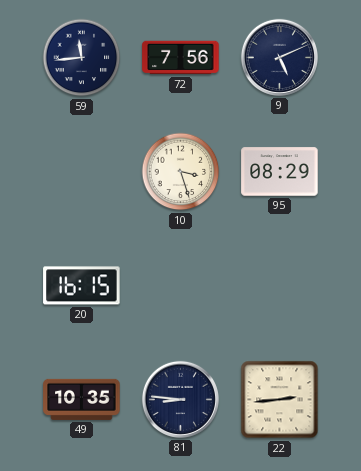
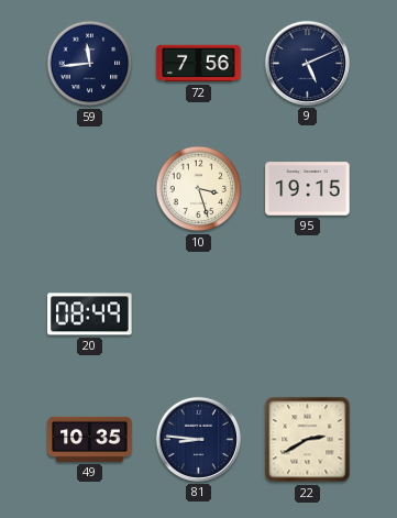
95: 08:29 -> 19:15 (308, 189)
20: 16:15 -> 08:49 (90, 315)
22: 2:44 -> 2:40 (308, 440)
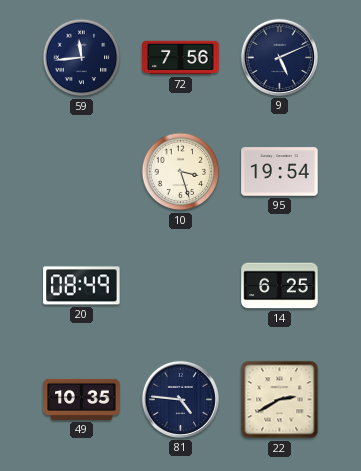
95: 19:15 -> 19:54 (280, 172)
14: none -> 6:25 (280, 286)
81: 8:46 -> 4:46 (180, 399)
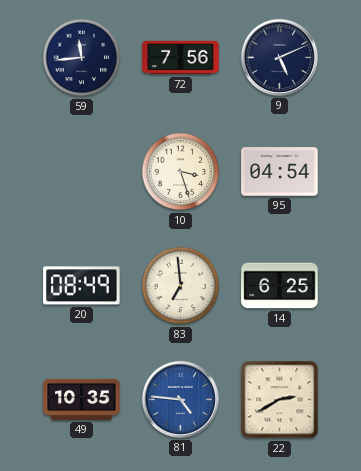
95: 19:54 -> 04:54 (280, 172)
83: none -> 6:59 (181, 286)
81 dial: navy -> blue (180, 399)
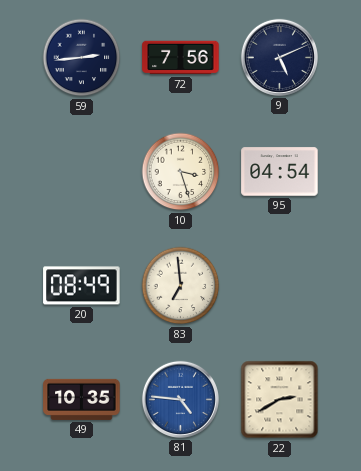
59: 11:44 -> 2:44 (82, 58)
14: 6:25 -> none (280, 286)
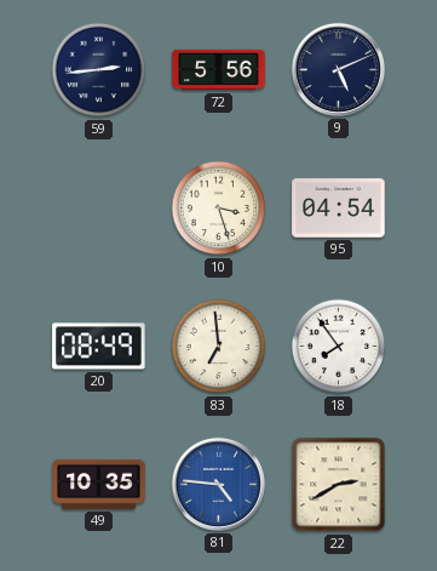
72: 7:56 -> 5:56 (219, 70)
18: none -> 7:54 (339, 347)
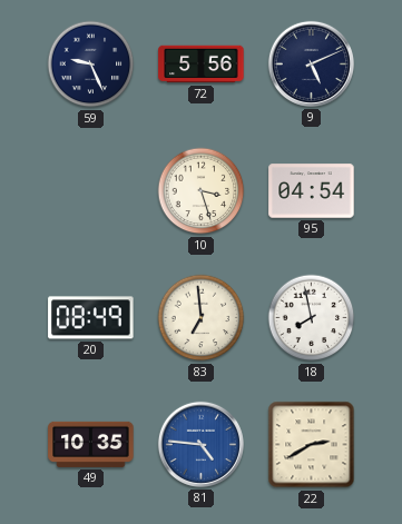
59: 2:44 -> 9:26 (91, 65)
18: 7:54 -> 7:58 (312, 318)
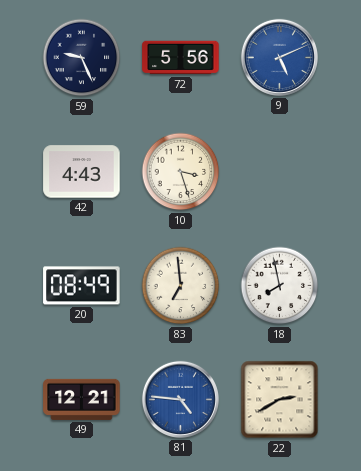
9 dial: navy -> blue (279, 57)
42: none -> 4:43 (82, 172)
95: 04:54 -> none (312, 191)
49: 10:35 -> 12:21 (82, 399)
